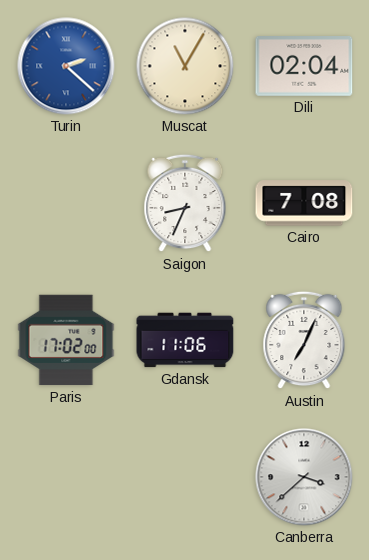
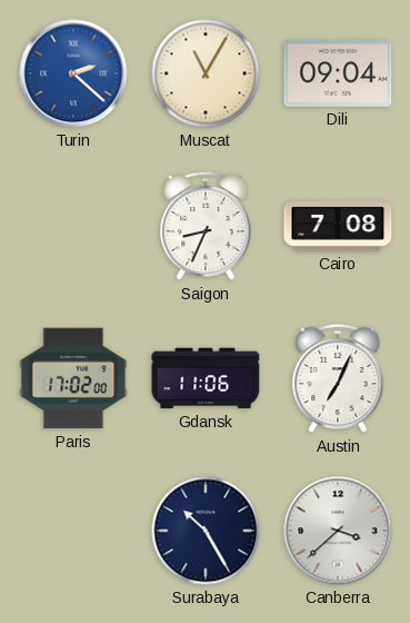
Dili: 02:04 -> 09:04 (338, 75)
Surabaya: none -> 10:25 (206, 531)
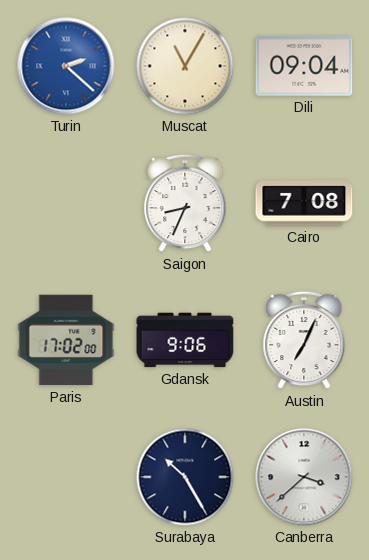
Gdansk: 11:06 -> 9:06 (185, 340)
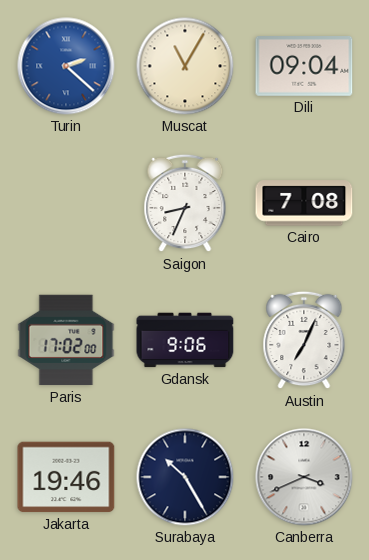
Jakarta: none -> 19:46 (66, 477)
Canberra: 3:38 -> 3:41 (304, 477)
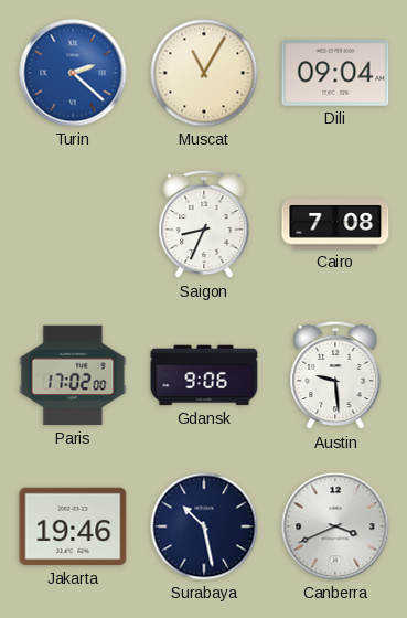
Austin: 7:04 -> 9:29 (335, 375)
Surabaya: 10:25 -> 10:28 (204, 526)
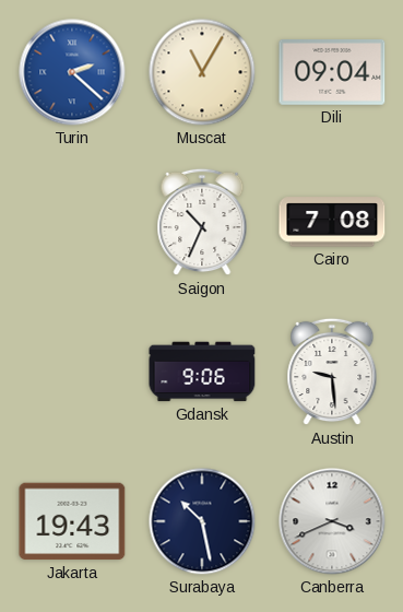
Saigon: 8:34 -> 10:34 (202, 222)
Paris: 17:02 -> none (73, 375)
Jakarta: 19:46 -> 19:43 (72, 521)
